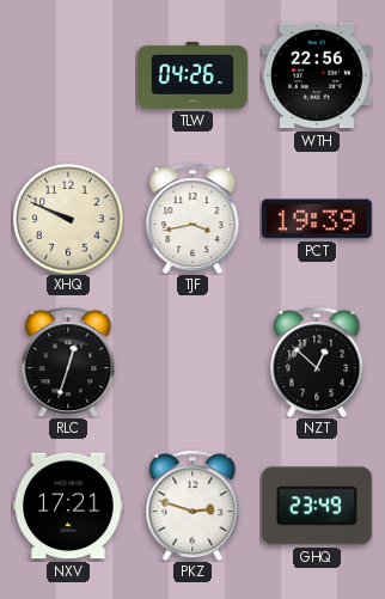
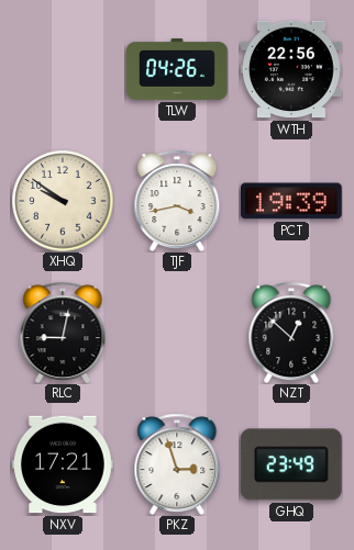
XHQ: 9:49 -> 9:51 (63, 201)
RLC: 12:33 -> 9:02 (63, 333)
PKZ: 2:48 -> 2:57 (177, 464)
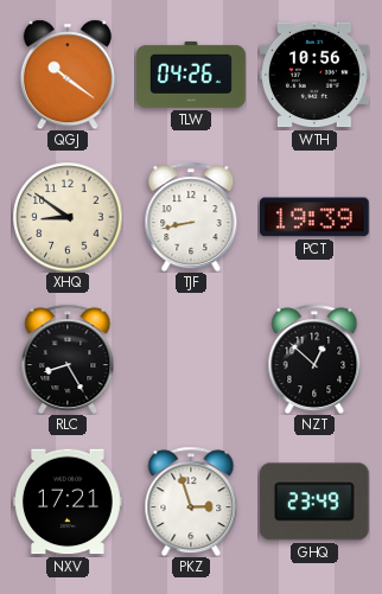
QGJ: none -> 10:21 (68, 75)
WTH: 22:56 -> 10:56 (316, 75)
XHQ: 9:51 -> 8:51 (68, 217)
TJF: 3:43 -> 8:43 (191, 217)
RLC: 9:02 -> 8:25 (68, 359)
